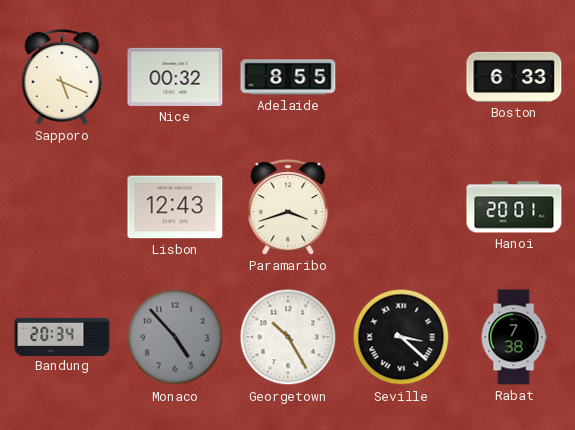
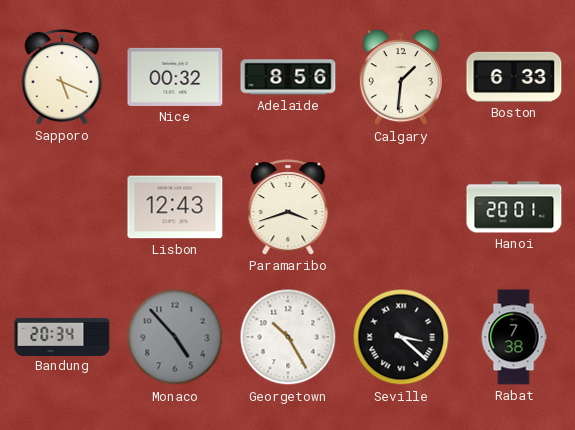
Adelaide: 8:55 -> 8:56 (288, 77)
Calgary: none -> 1:31 (401, 78)
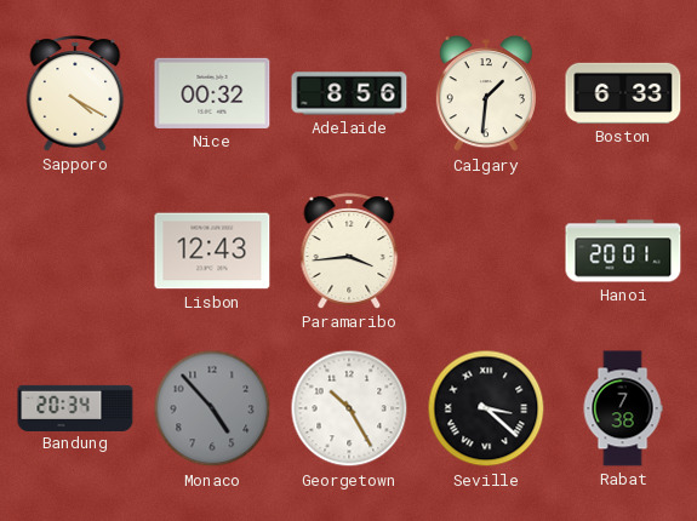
Sapporo: 5:19 -> 4:20 (75, 93)
Paramaribo: 3:42 -> 3:44 (349, 251)
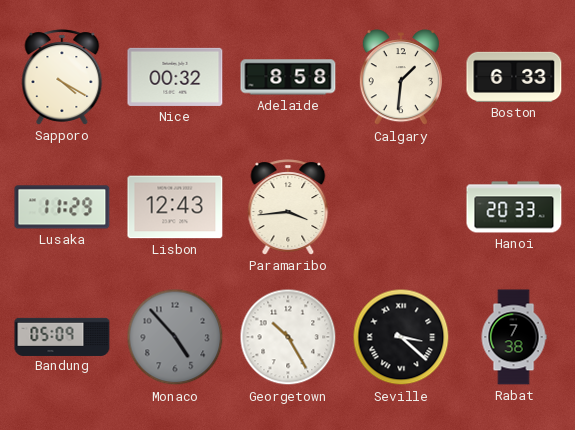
Adelaide: 8:56 -> 8:58 (288, 77)
Lusaka: none -> 11:29 (62, 207)
Hanoi: 20:01 -> 20:33 (514, 207)
Bandung: 20:34 -> 05:09 (62, 336)
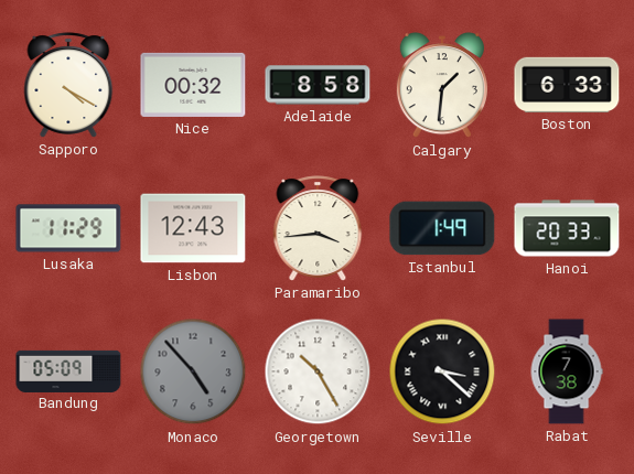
Istanbul: none -> 1:49 (442, 228)
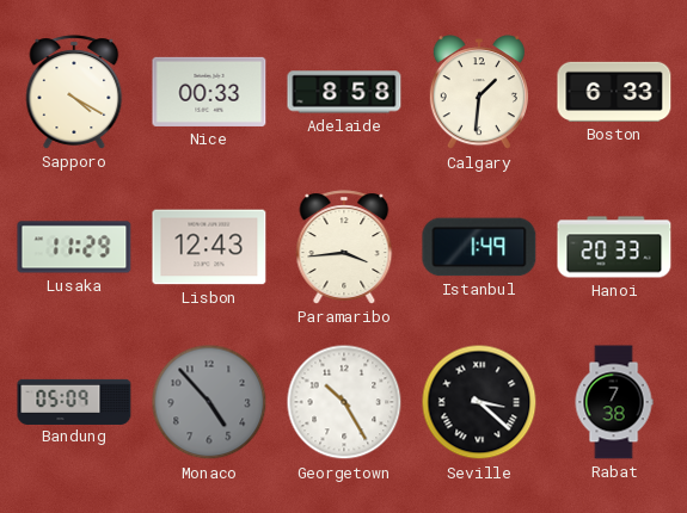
Nice: 00:32 -> 00:33 (209, 92)
